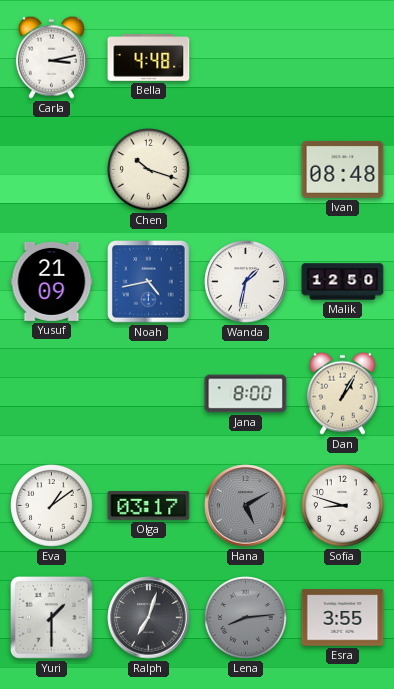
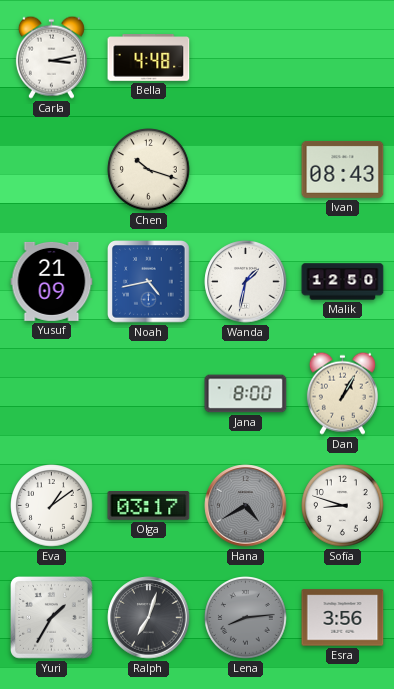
Ivan: 08:48 -> 08:43 (343, 170)
Hana: 5:10 -> 4:40 (246, 506)
Yuri: 1:30 -> 1:35 (52, 618)
Esra: 3:55 -> 3:56 (343, 618)
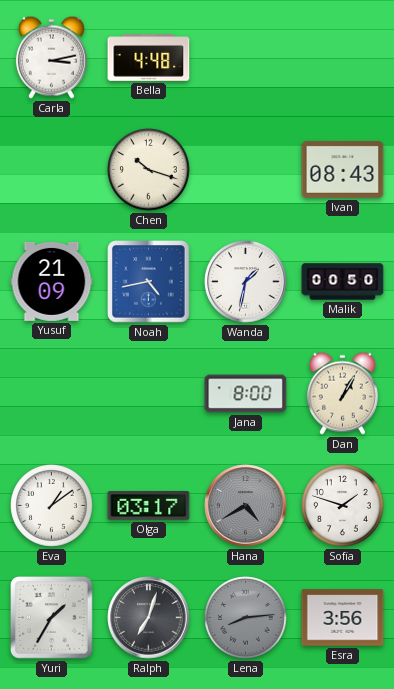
Malik: 12:50 -> 00:50 (343, 282)
Sofia: 8:48 -> 1:48 (343, 506)
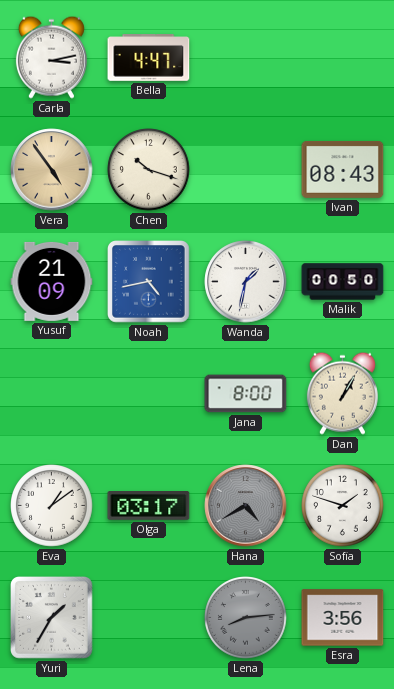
Bella: 4:48 -> 4:47 (149, 58)
Vera: none -> 4:54 (52, 170)
Ralph: 7:03 -> none (149, 618)
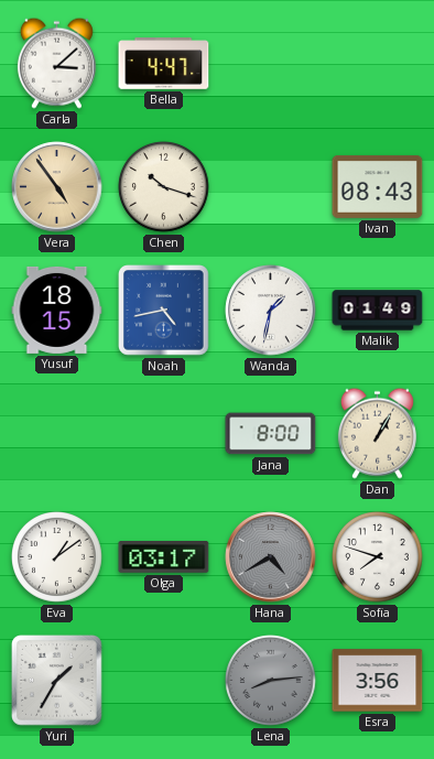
Carla: 3:13 -> 3:08 (56, 63)
Yusuf: 21:09 -> 18:15 (57, 310)
Malik: 00:50 -> 01:49 (378, 311)
Sofia: 1:48 -> 7:48 (378, 557)
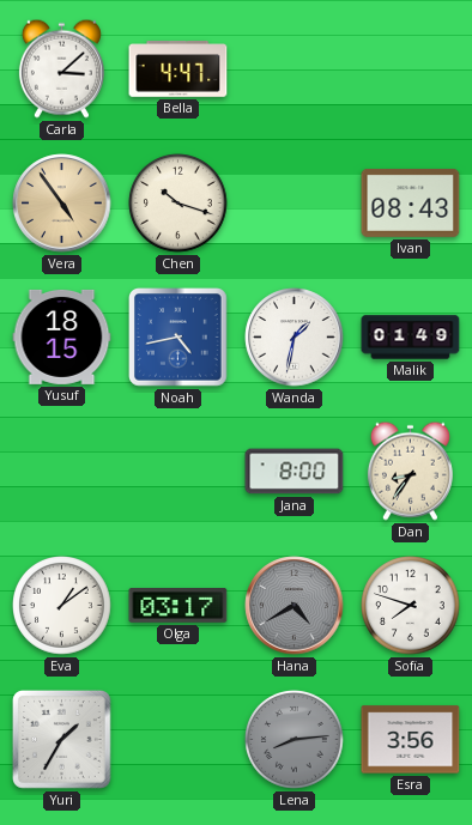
Dan: 1:05 -> 8:36 (410, 471)
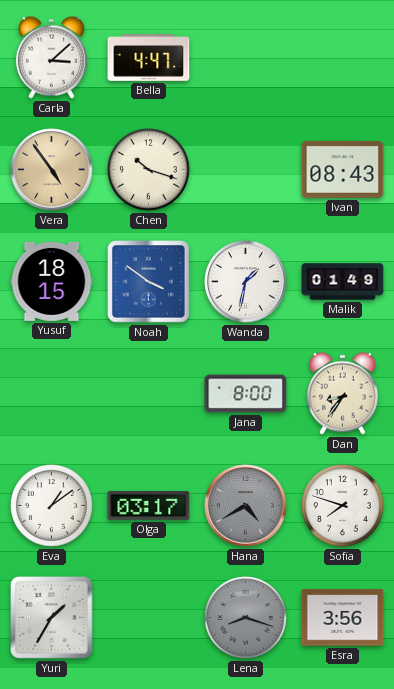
Noah: 4:43 -> 3:51 (149, 282)
Lena: 8:14 -> 8:18 (246, 618)
